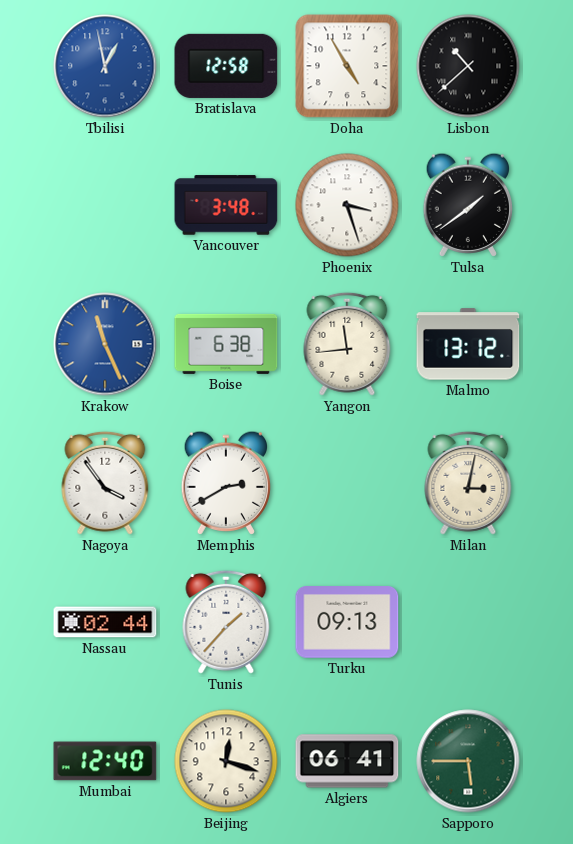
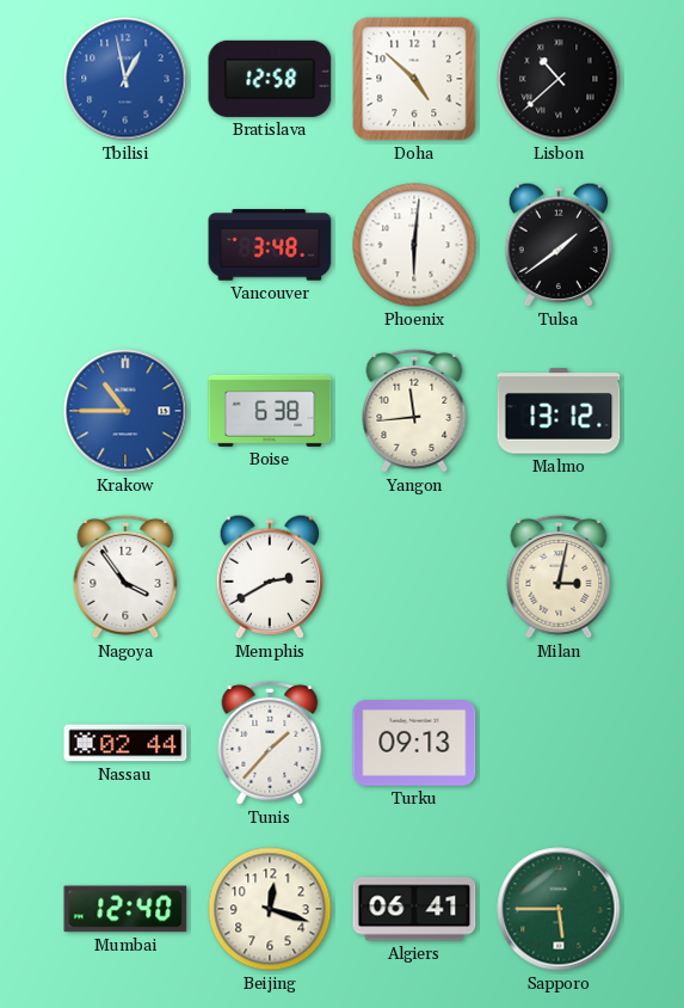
Doha: 4:55 -> 4:52 (414, 79)
Phoenix: 3:27 -> 6:01 (414, 245)
Krakow: 11:26 -> 10:45 (125, 411)
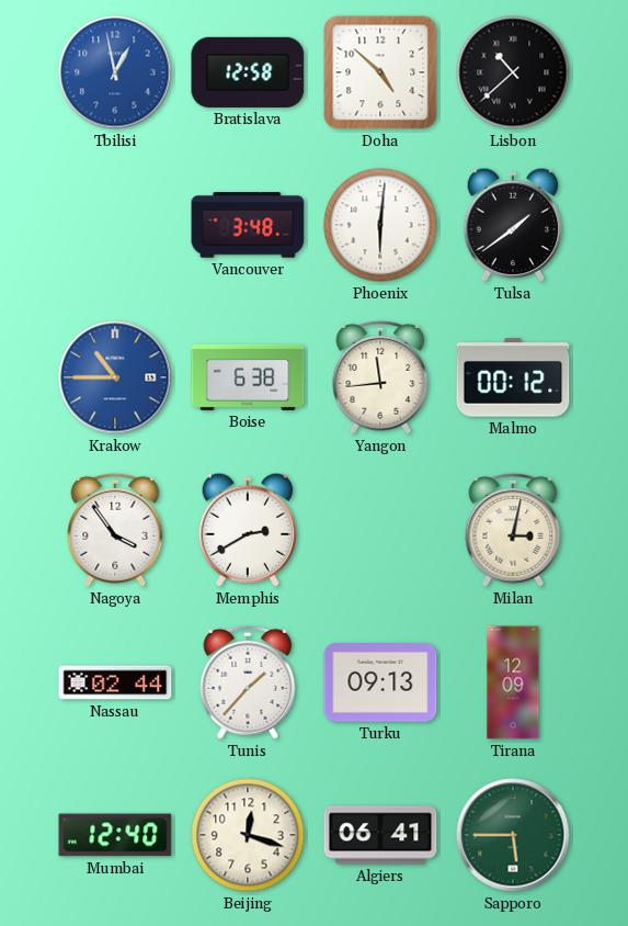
Malmo: 13:12 -> 00:12 (513, 377)
Tirana: none -> 12:09 (513, 682)
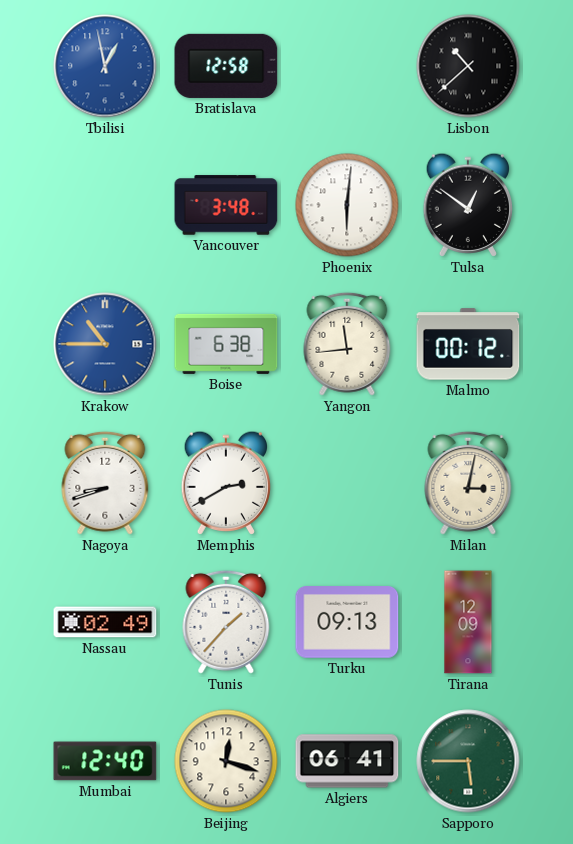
Doha: 4:52 -> none (380, 72)
Tulsa: 1:39 -> 12:51 (468, 205)
Nagoya: 3:54 -> 8:42 (105, 483)
Nassau: 02:44 -> 02:49 (105, 622)
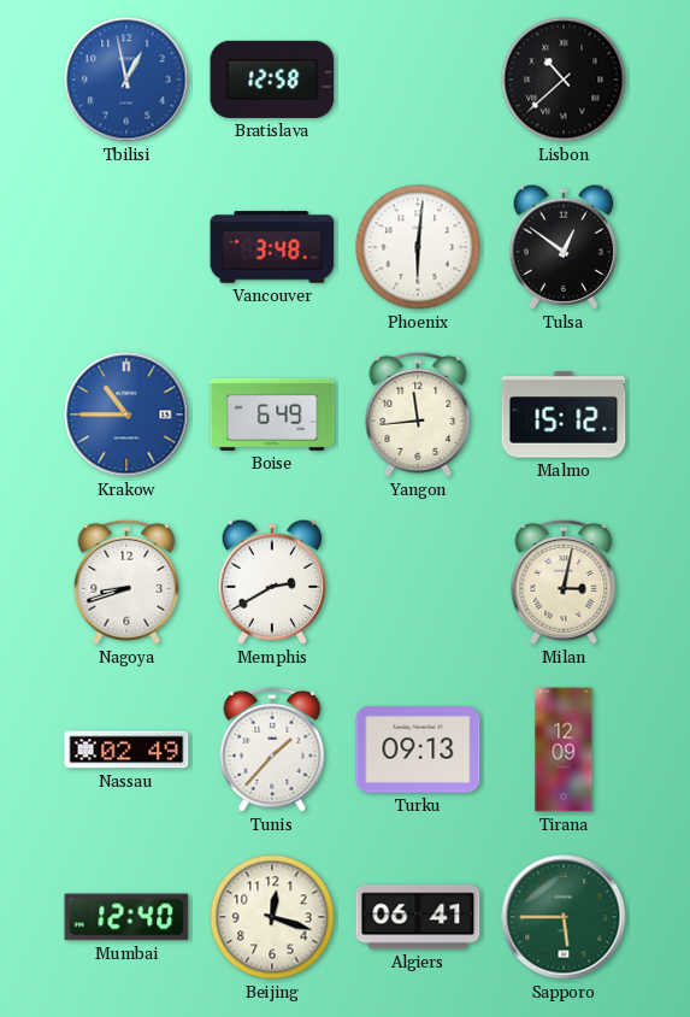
Boise: 6:38 -> 6:49 (272, 415)
Malmo: 00:12 -> 15:12 (564, 415)
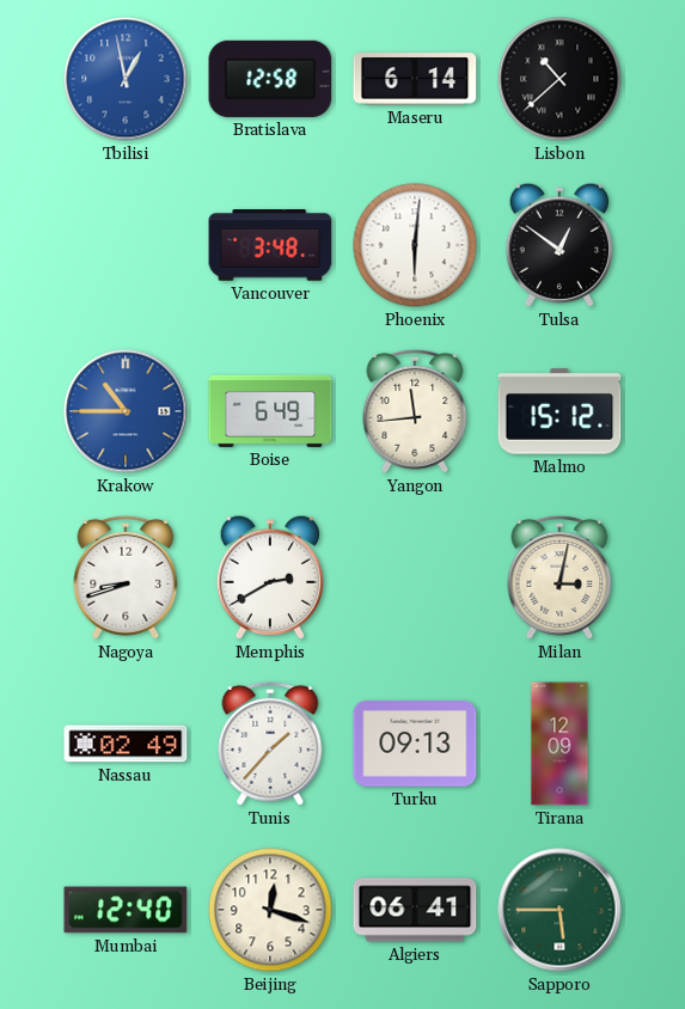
Maseru: none -> 6:14 (415, 79)
